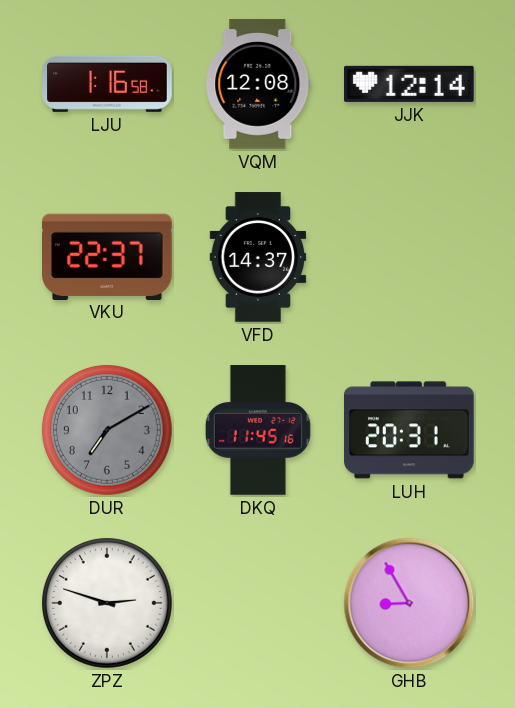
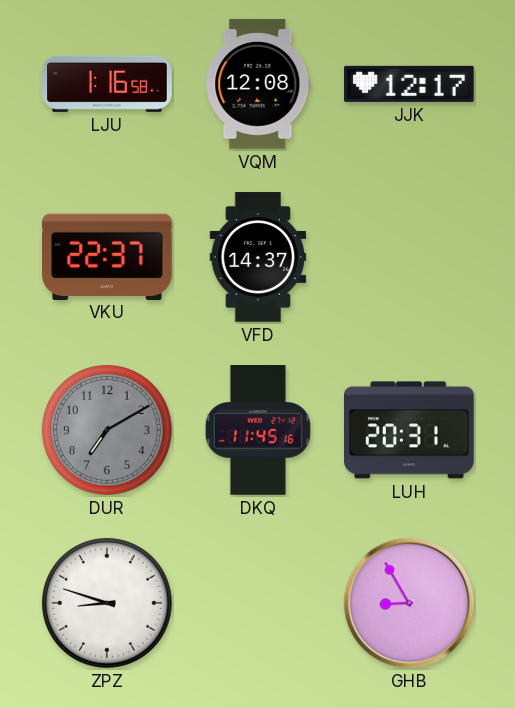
JJK: 12:14 -> 12:17 (410, 84)
ZPZ: 2:48 -> 8:48 (107, 603)
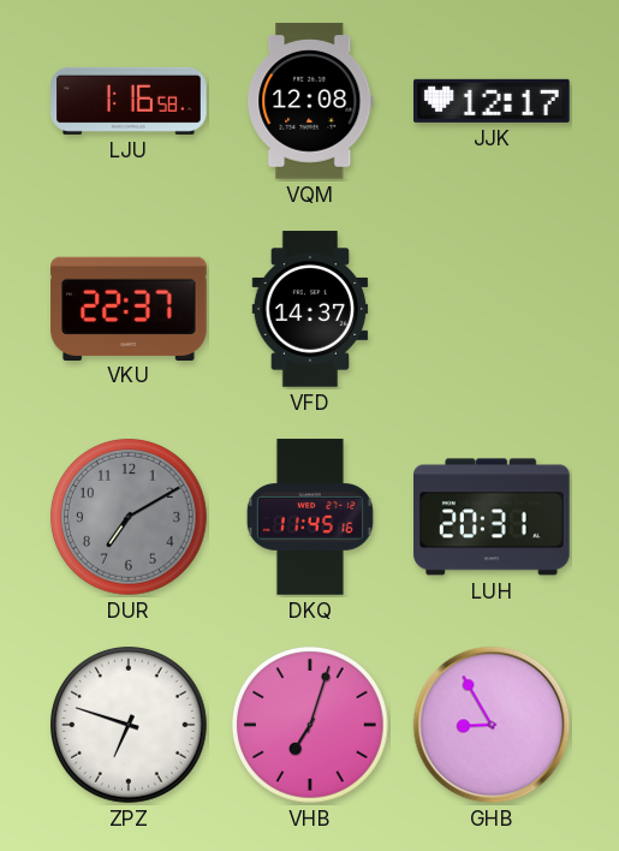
ZPZ: 8:48 -> 6:48 (129, 725)
VHB: none -> 7:03 (310, 725)
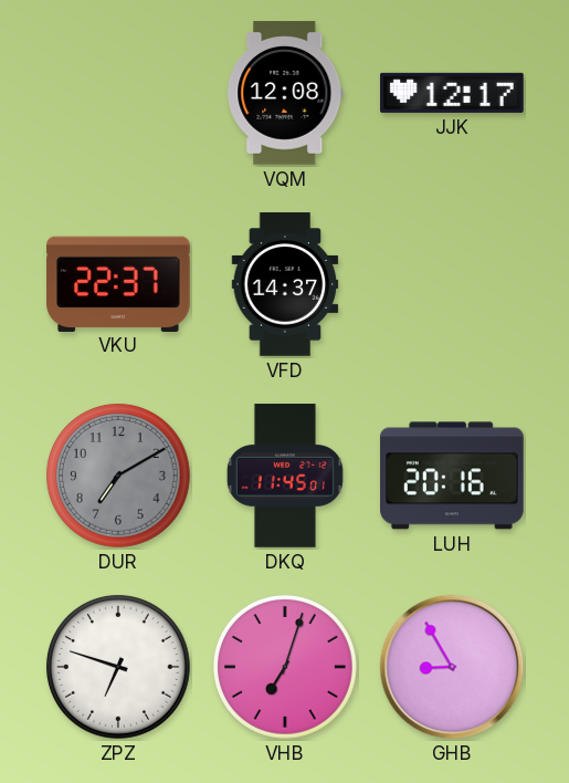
LJU: 1:16 -> none (129, 101)
DKQ: 11:45:16 -> 11:45:01 (285, 476)
LUH: 20:31 -> 20:16 (453, 476)
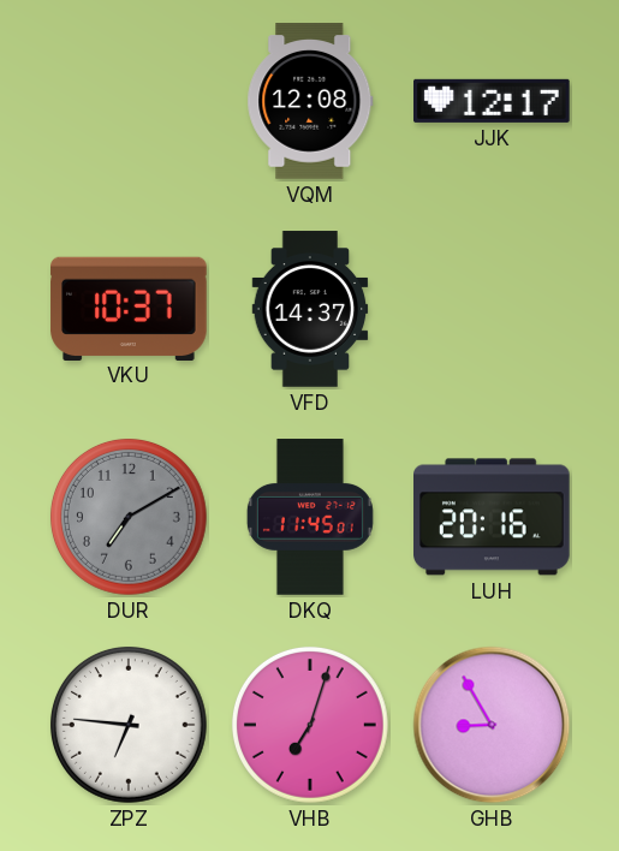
VKU: 22:37 -> 10:37 (129, 308)
ZPZ: 6:48 -> 6:46 (129, 725)
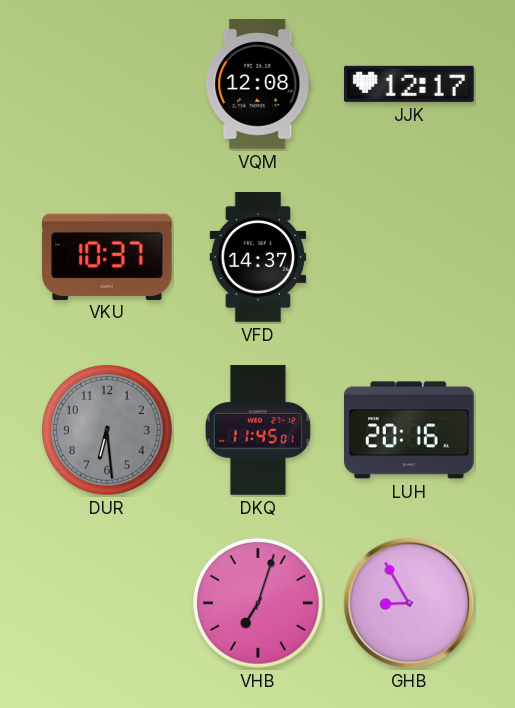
DUR: 7:10 -> 6:29 (107, 430)
ZPZ: 6:46 -> none (129, 725)
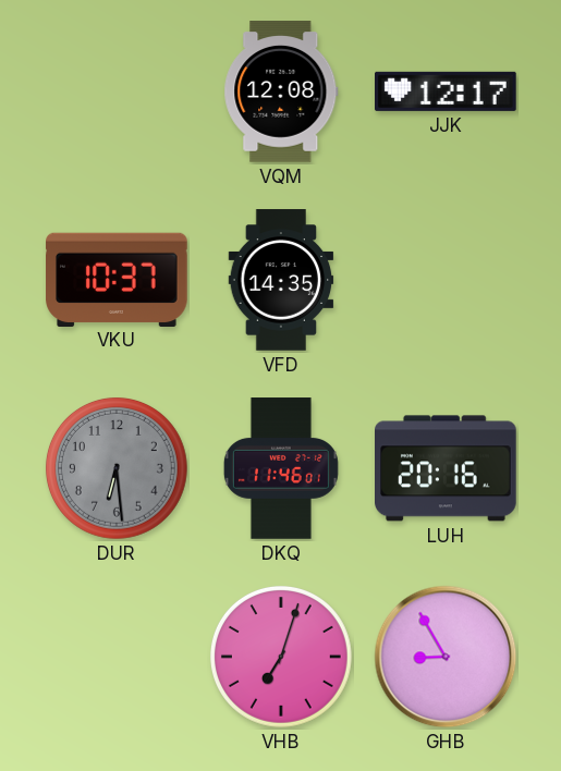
VFD: 14:37 -> 14:35 (281, 280)
DKQ: 11:45 -> 11:46 (281, 468)
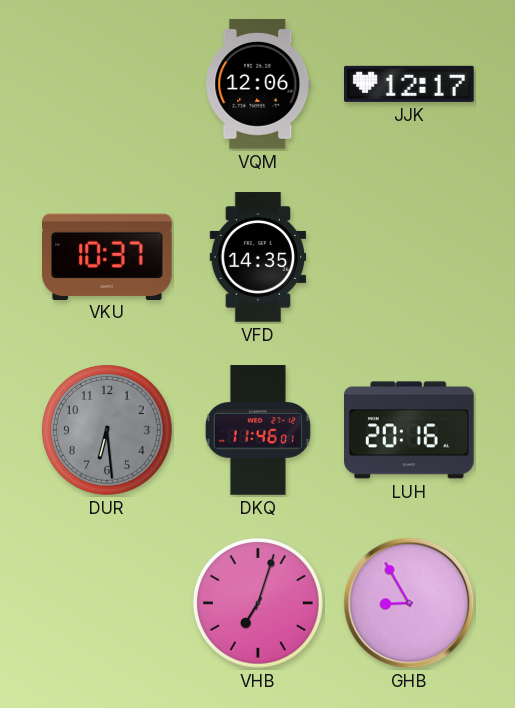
VQM: 12:08 -> 12:06 (258, 84)
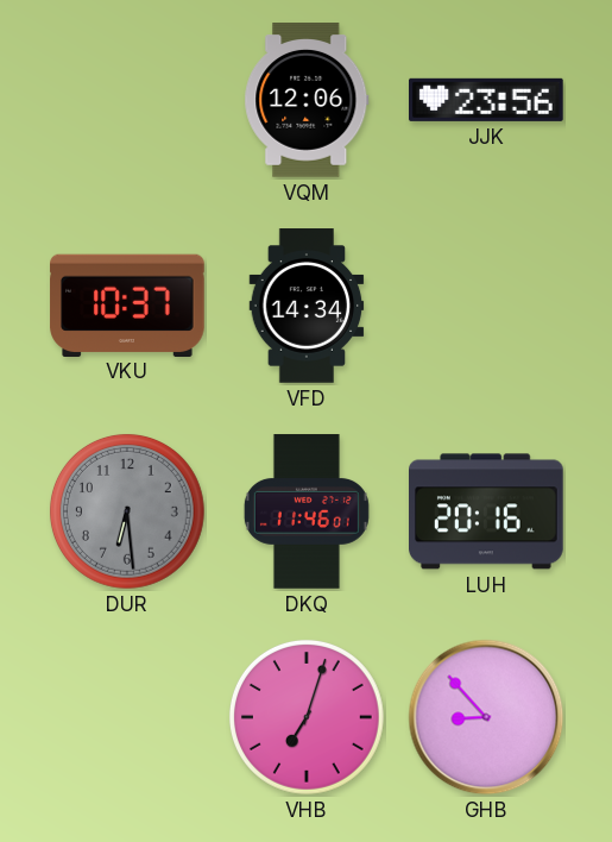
JJK: 12:17 -> 23:56 (487, 100)
VFD: 14:35 -> 14:34 (307, 306)
GHB: 8:55 -> 8:53 (486, 717)
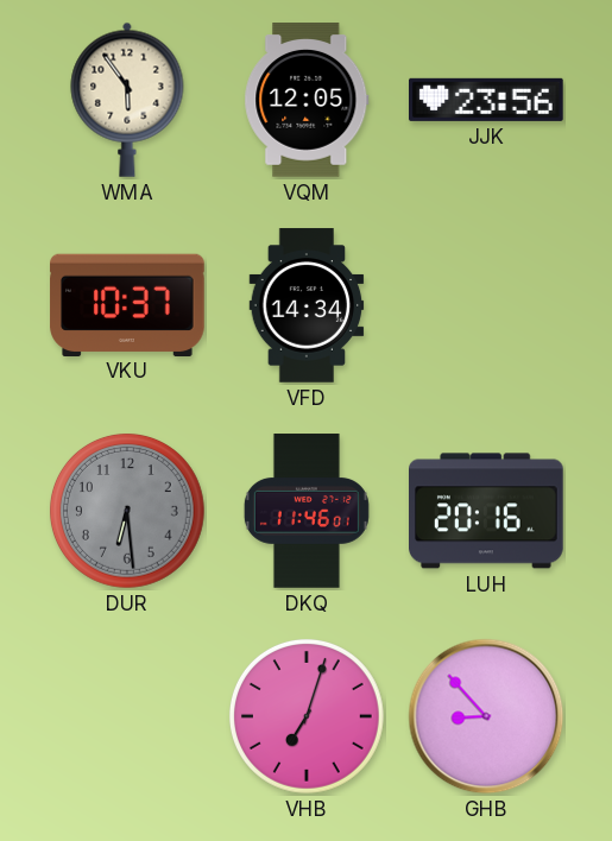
WMA: none -> 5:54 (127, 100)
VQM: 12:06 -> 12:05 (307, 100)
